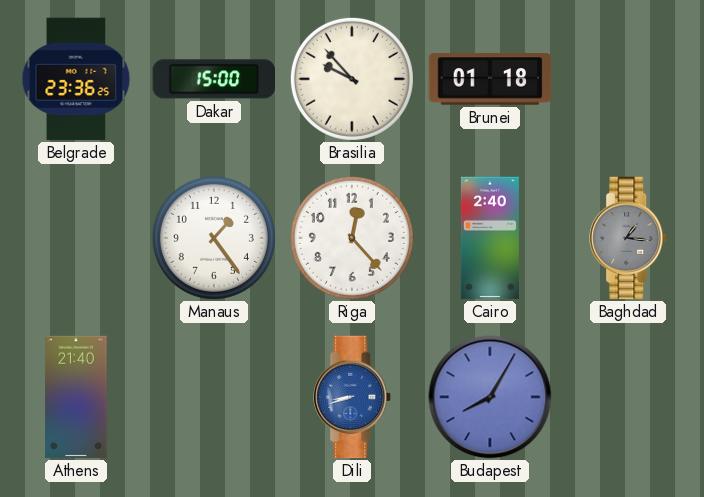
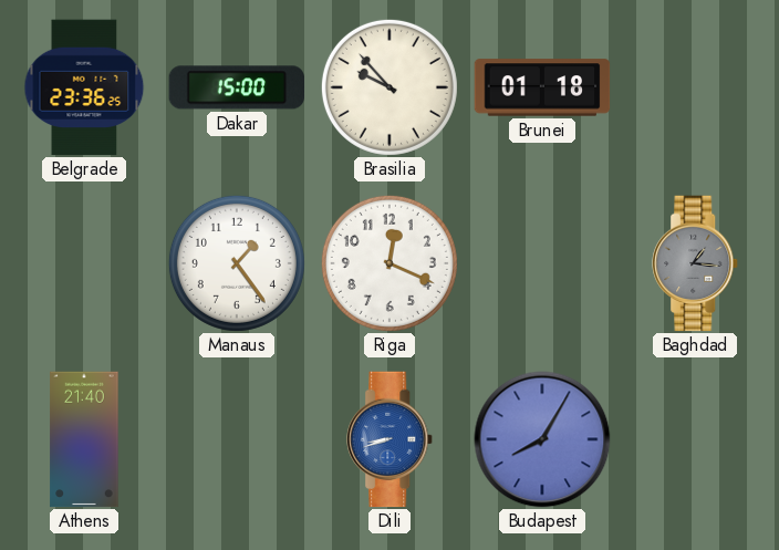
Riga: 12:23 -> 12:19 (389, 263)
Cairo: 2:40 -> none (490, 238)
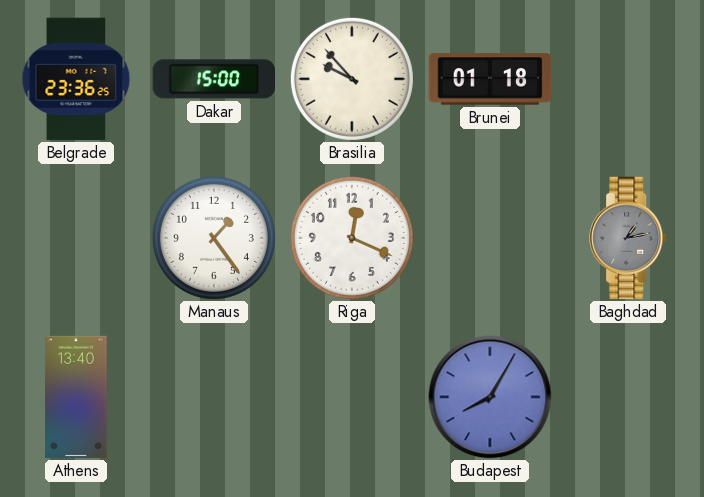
Baghdad: 1:16 -> 1:13 (629, 238)
Athens: 21:40 -> 13:40 (76, 397)
Dili: 8:42 -> none (391, 439)
